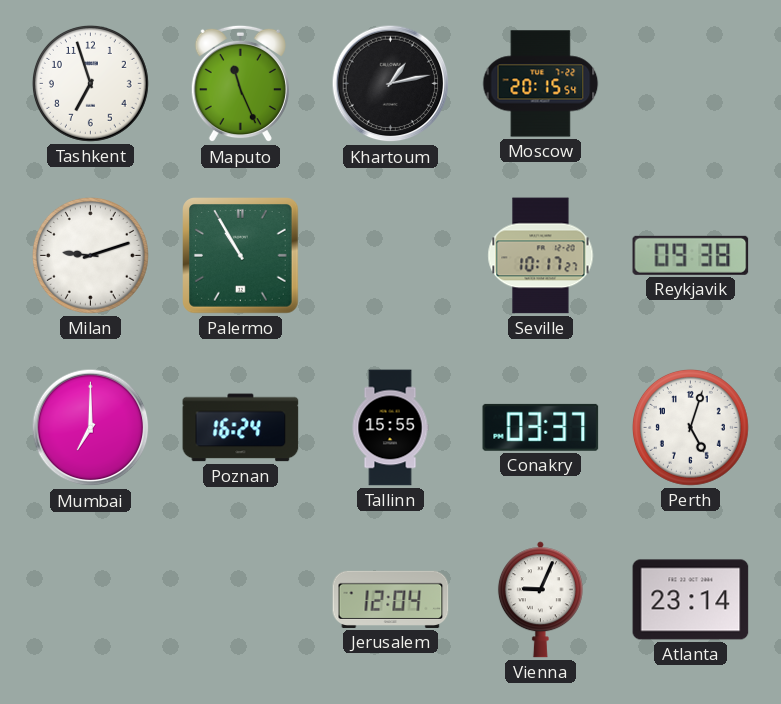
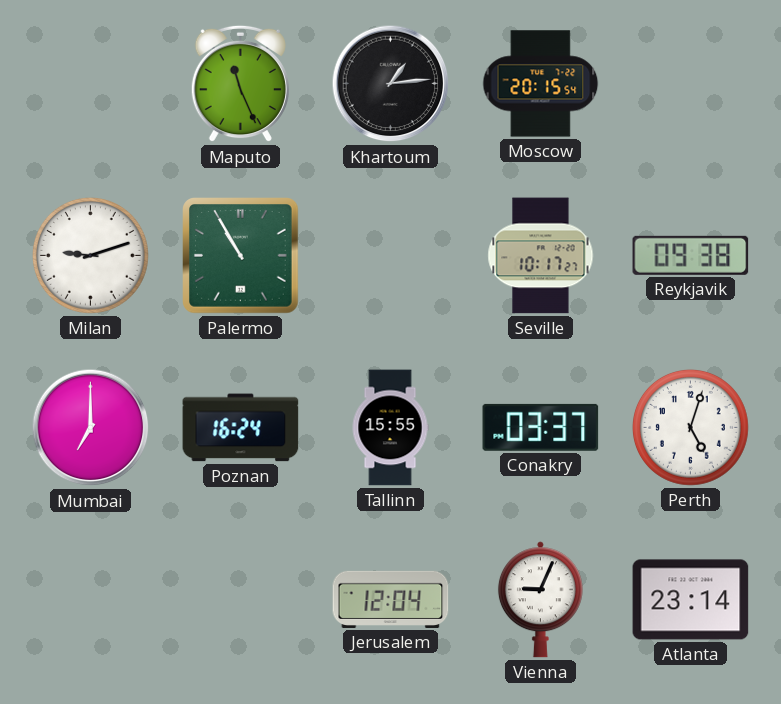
Tashkent: 6:57 -> none (90, 83)
Khartoum: 1:13 -> 1:14 (391, 84)
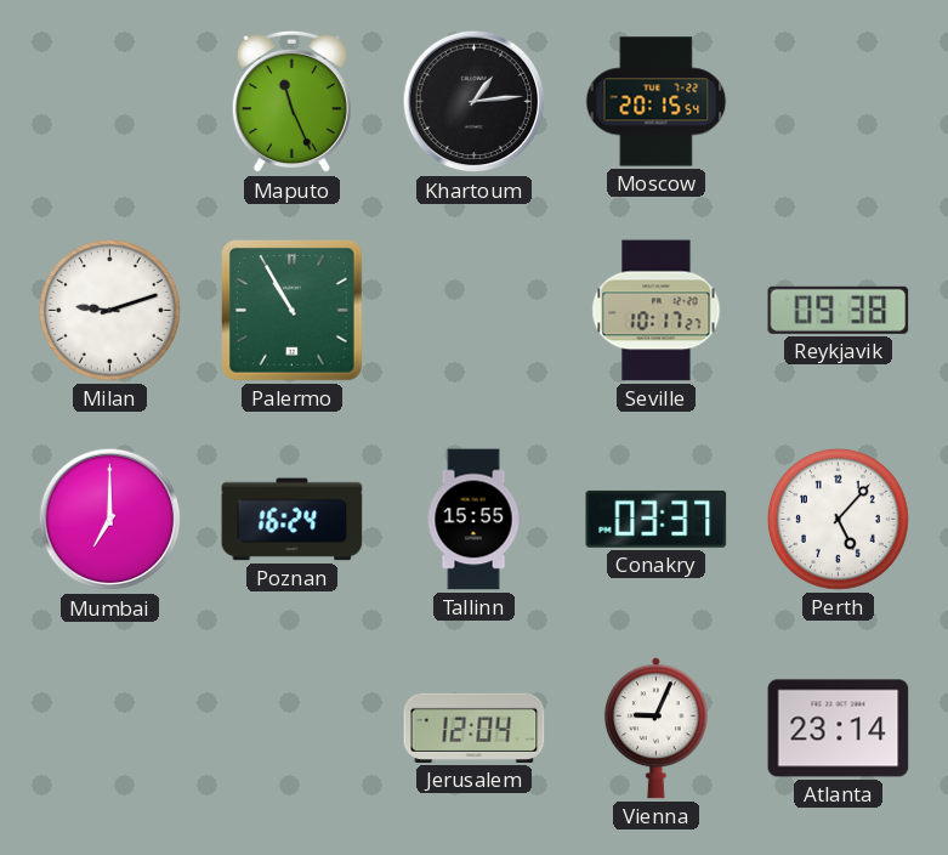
Perth: 5:03 -> 5:07 (838, 519)
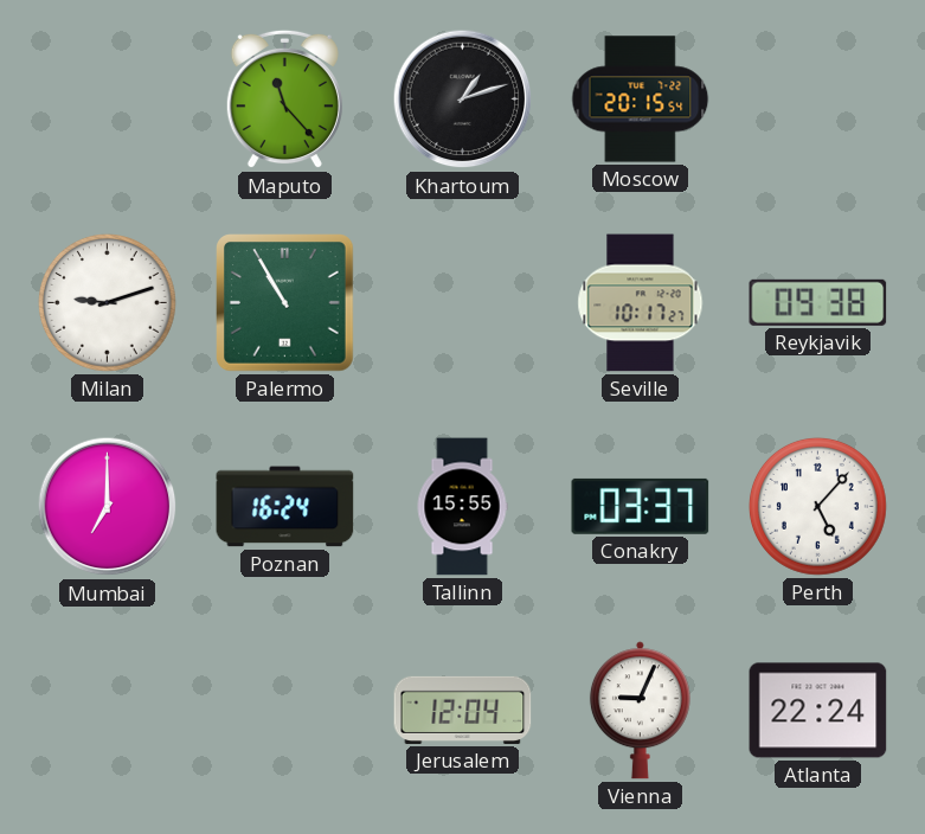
Maputo: 11:26 -> 11:23 (284, 100)
Khartoum: 1:14 -> 1:12 (463, 100)
Atlanta: 23:14 -> 22:24 (818, 711)
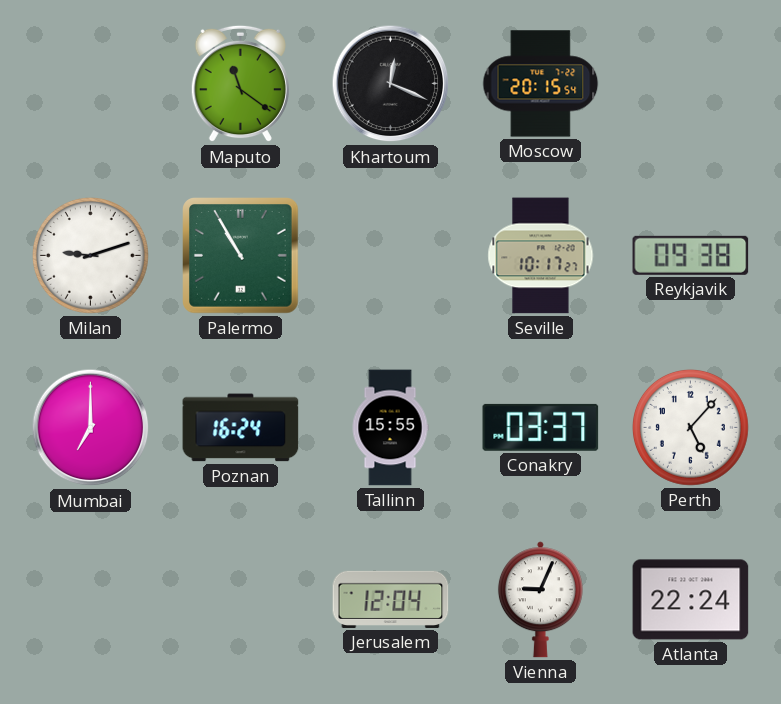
Maputo: 11:23 -> 11:21 (240, 84)
Khartoum: 1:12 -> 12:19 (391, 84)
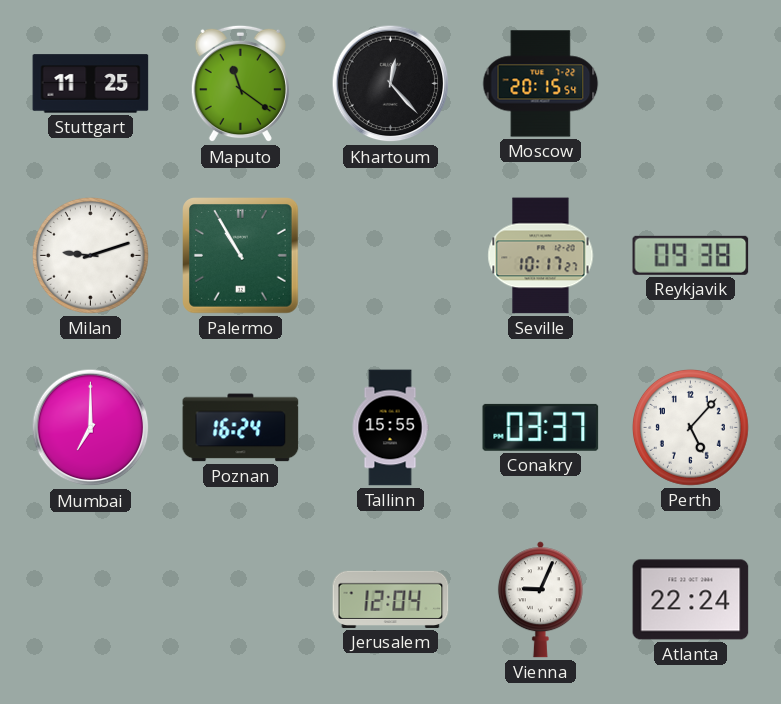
Stuttgart: none -> 11:25 (91, 84)
Khartoum: 12:19 -> 12:23 (391, 84)
